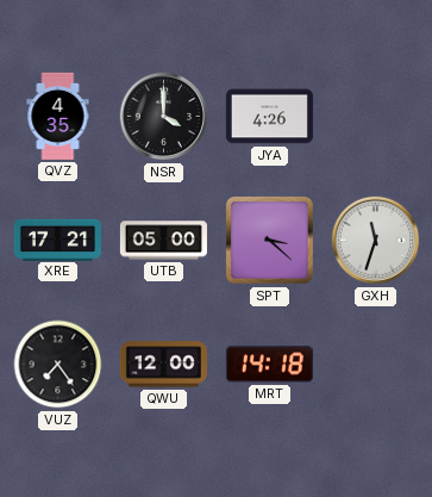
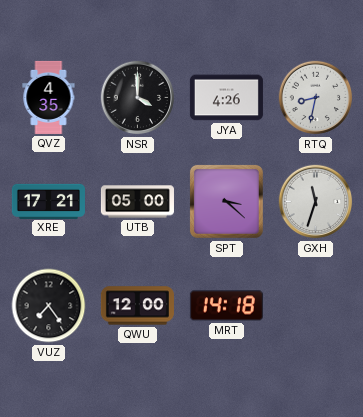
RTQ: none -> 8:32 (316, 98)
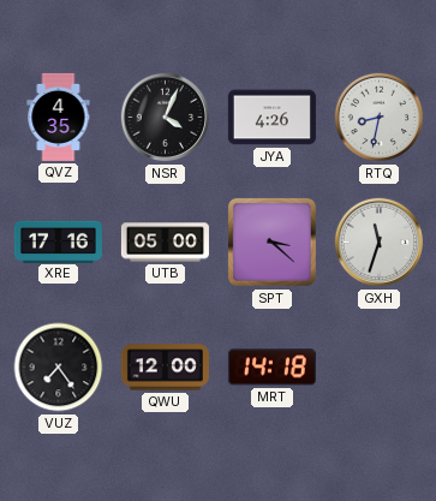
NSR: 4:00 -> 4:04 (166, 118)
XRE: 17:21 -> 17:16 (58, 241)
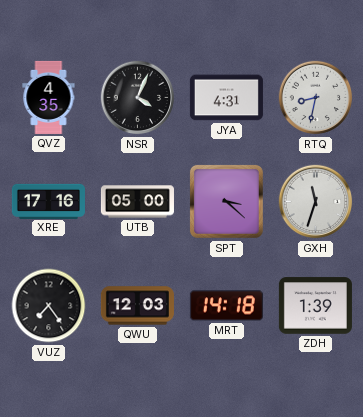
JYA: 4:26 -> 4:31 (226, 98)
QWU: 12:00 -> 12:03 (137, 306)
ZDH: none -> 1:39 (315, 306)
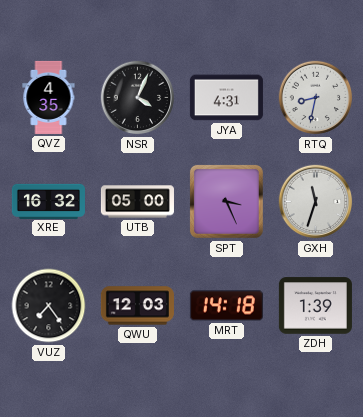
XRE: 17:16 -> 16:32 (48, 201)
SPT: 3:22 -> 3:26 (226, 201)
